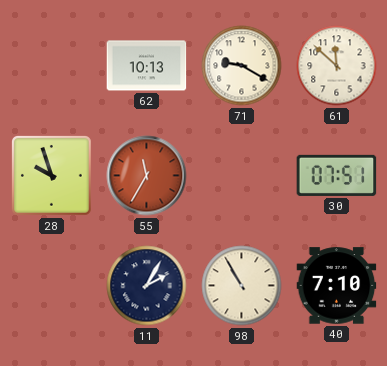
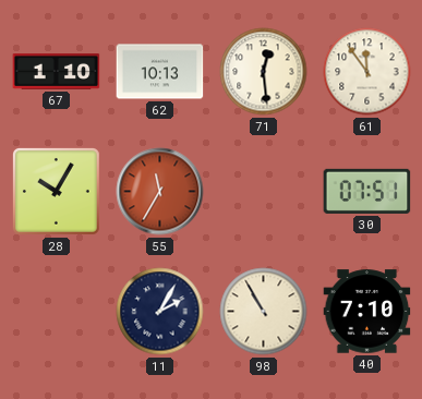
67: none -> 1:10 (57, 72)
71: 9:20 -> 12:29 (264, 72)
61: 11:52 -> 11:54 (367, 72)
28: 9:57 -> 10:05 (57, 192)
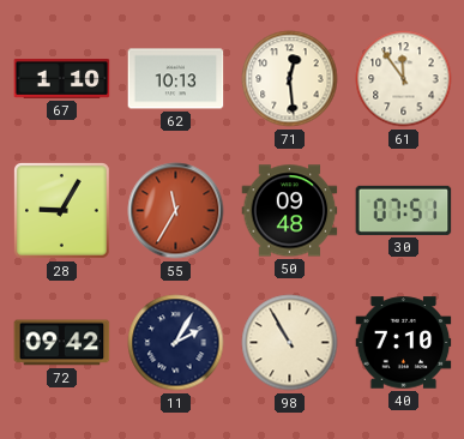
28: 10:05 -> 9:05 (62, 211)
50: none -> 09:48 (290, 211)
72: none -> 09:42 (62, 343)
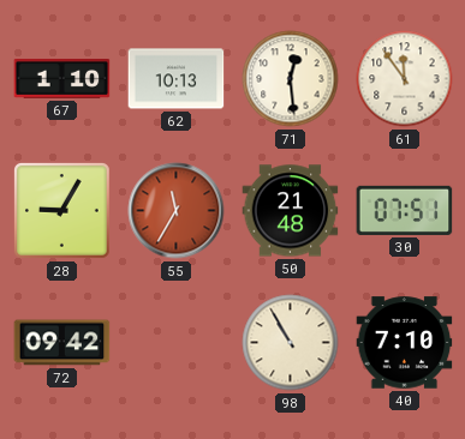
50: 09:48 -> 21:48 (291, 211)
11: 2:05 -> none (176, 343)
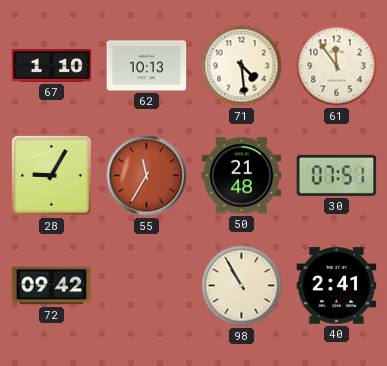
71: 12:29 -> 4:29 (242, 66)
40: 7:10 -> 2:41 (337, 286)
